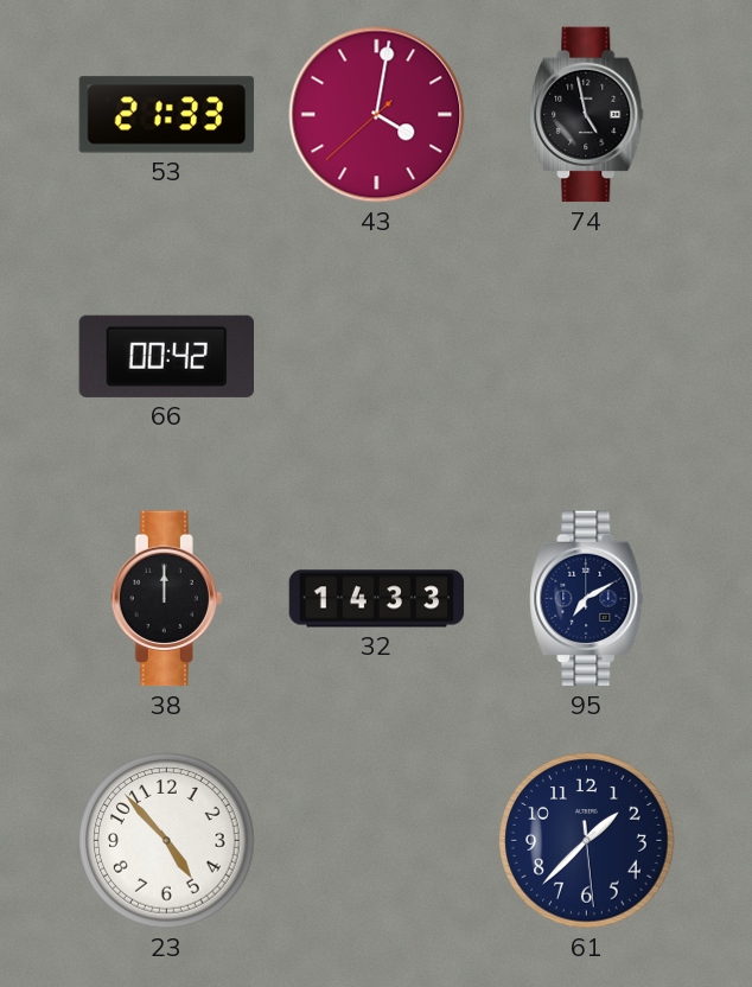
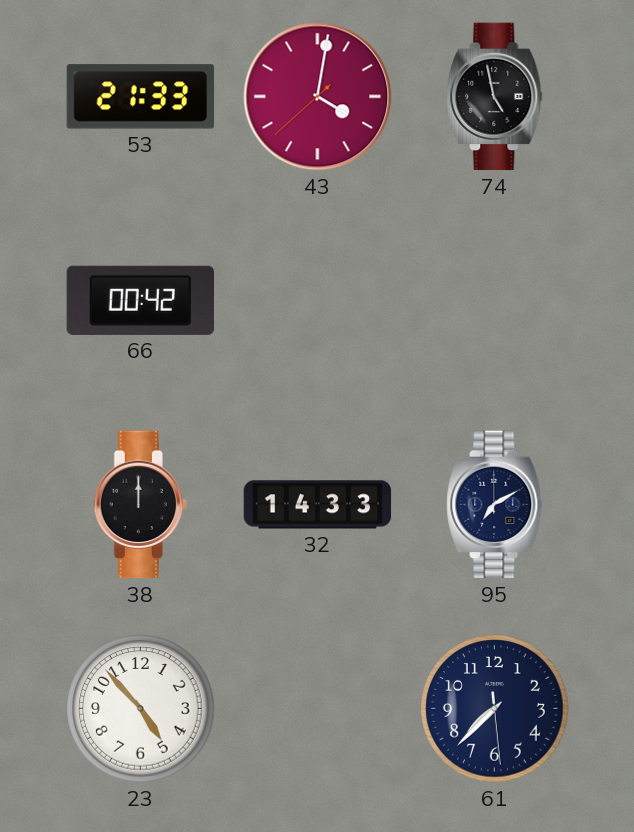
61: 1:37 -> 7:37 (495, 709)
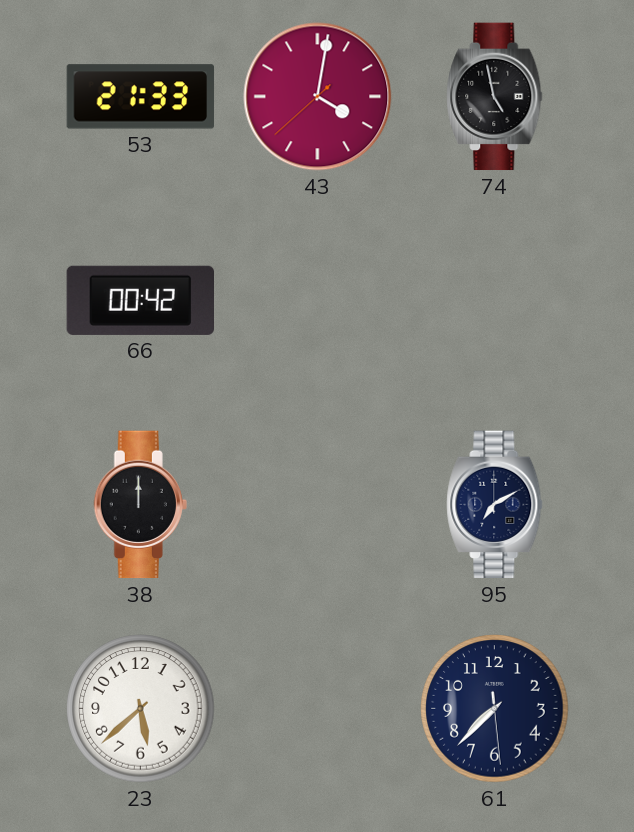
32: 14:33 -> none (318, 505)
23: 4:53 -> 5:38 (141, 709)
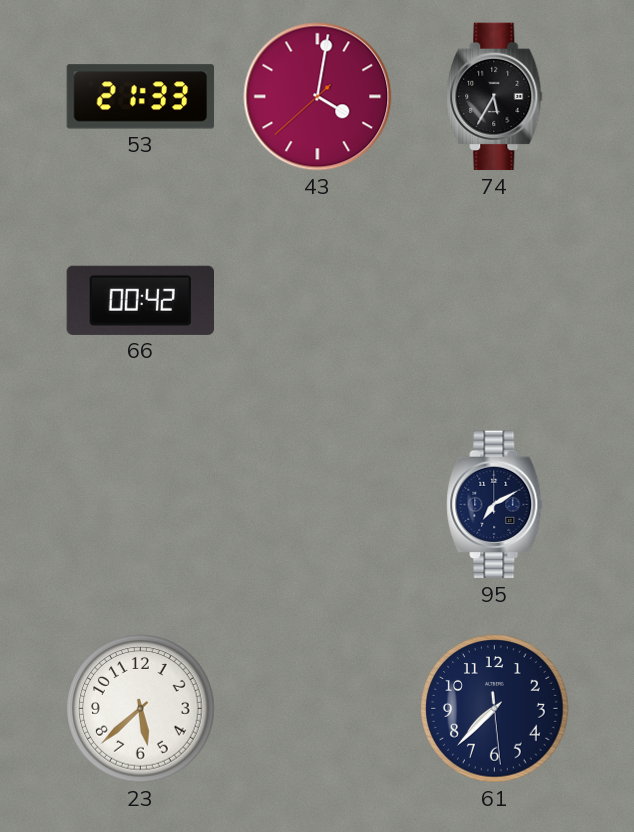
74: 4:58 -> 5:35 (495, 97)
38: 12:00 -> none (140, 505)
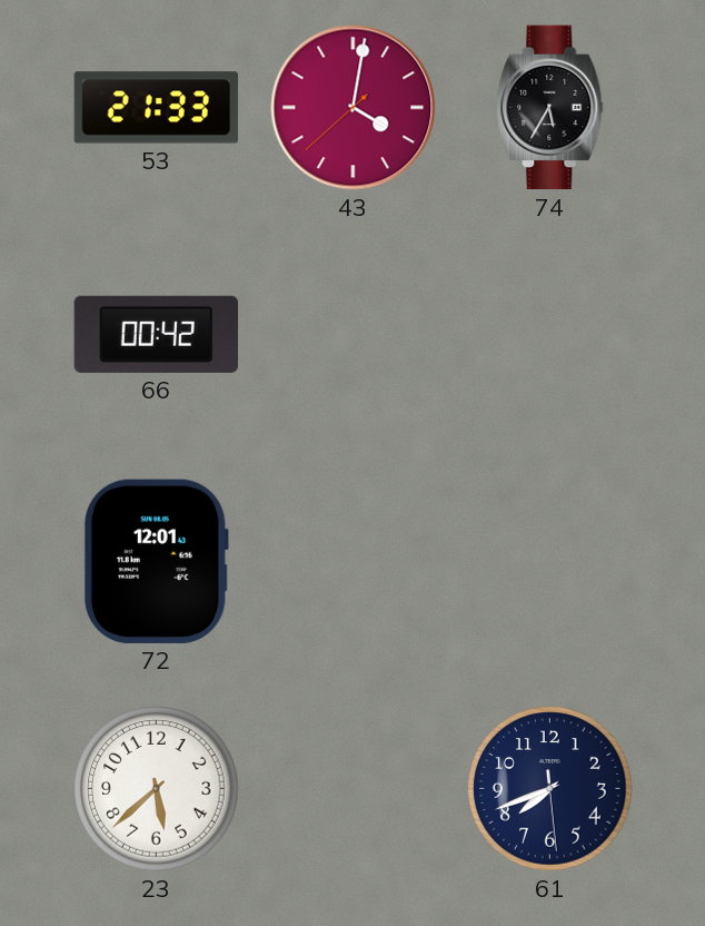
72: none -> 12:01 (156, 561)
95: 7:10 -> none (495, 505)
61: 7:37 -> 7:41 (550, 789)
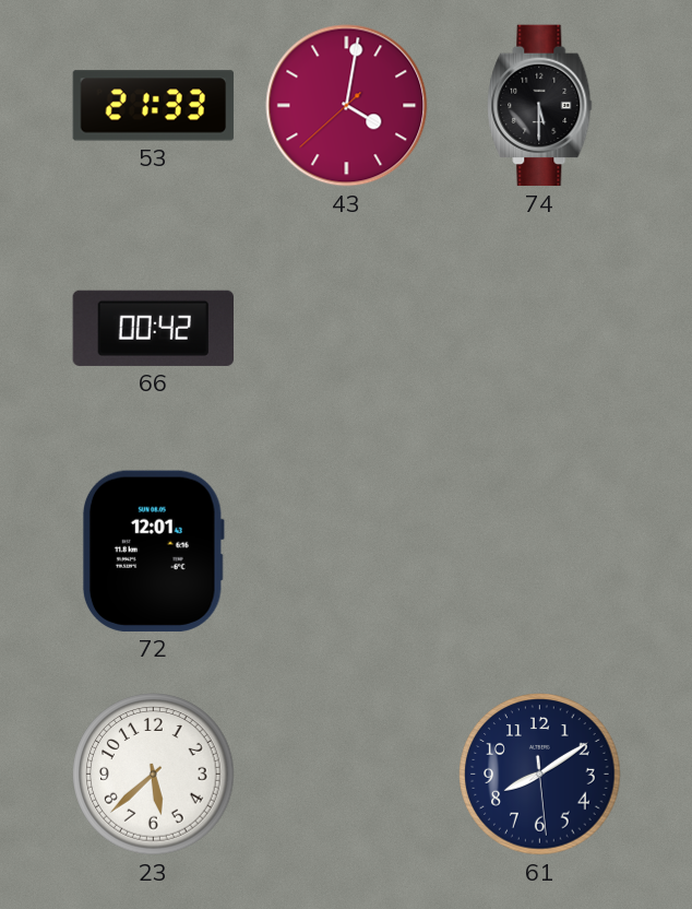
74: 5:35 -> 5:30 (540, 106)
61: 7:41 -> 8:09 (540, 775)
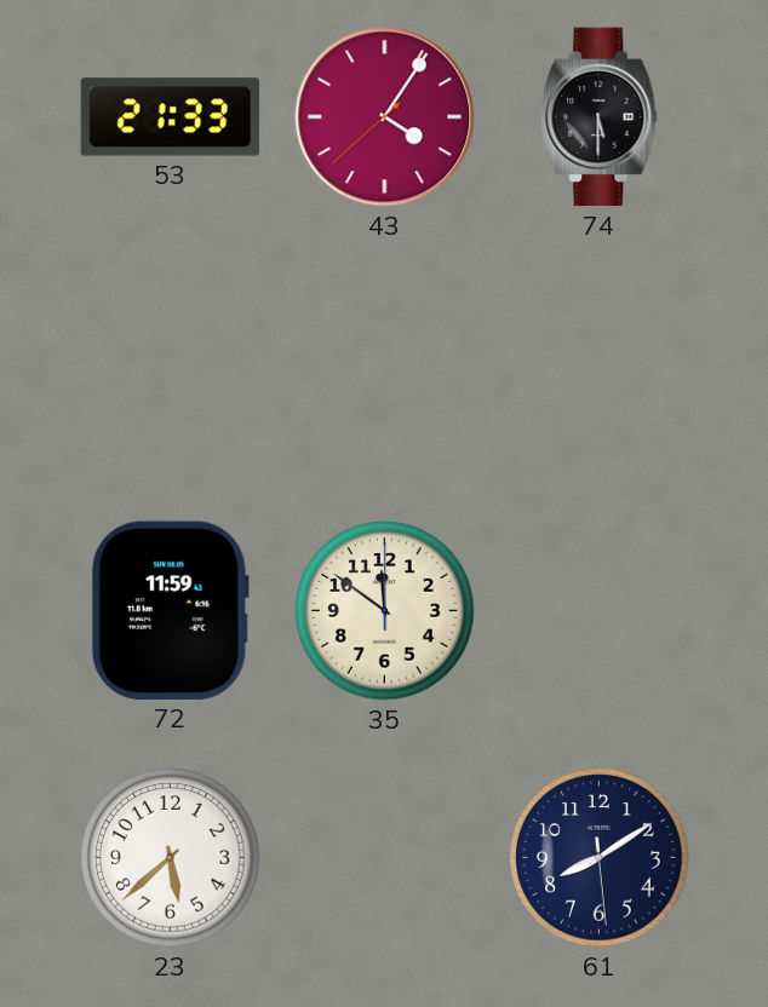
43: 4:01 -> 4:05 (385, 117)
66: 00:42 -> none (153, 328)
72: 12:01 -> 11:59 (170, 610)
35: none -> 11:51 (385, 611)
